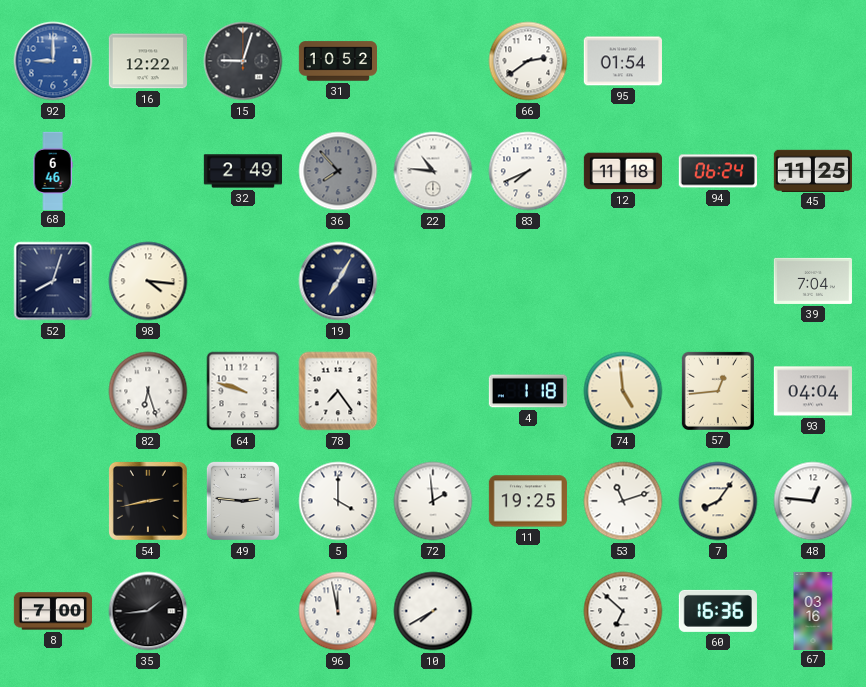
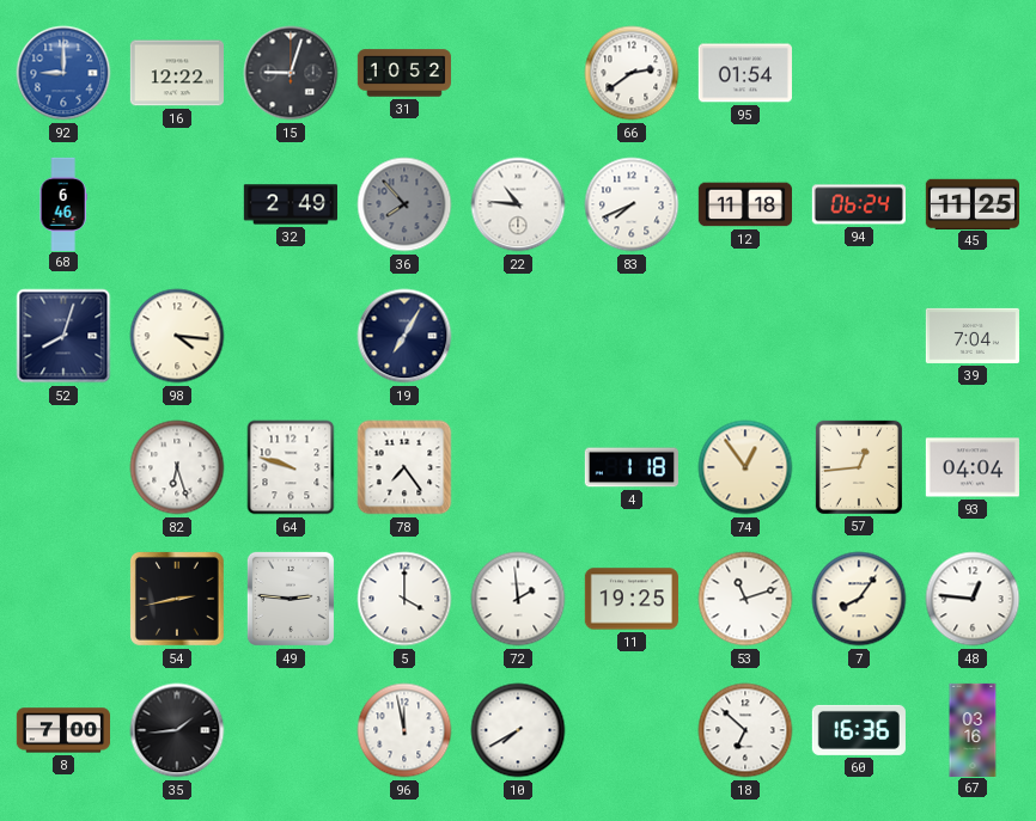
74: 4:59 -> 12:54 (745, 467)
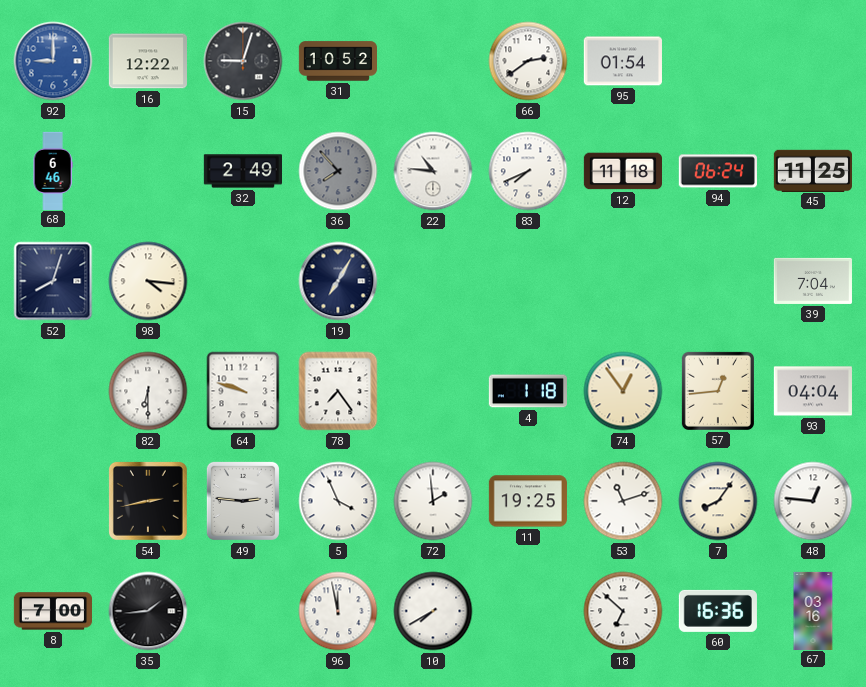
82: 6:27 -> 6:30 (148, 391)
5: 4:00 -> 3:56 (338, 501)
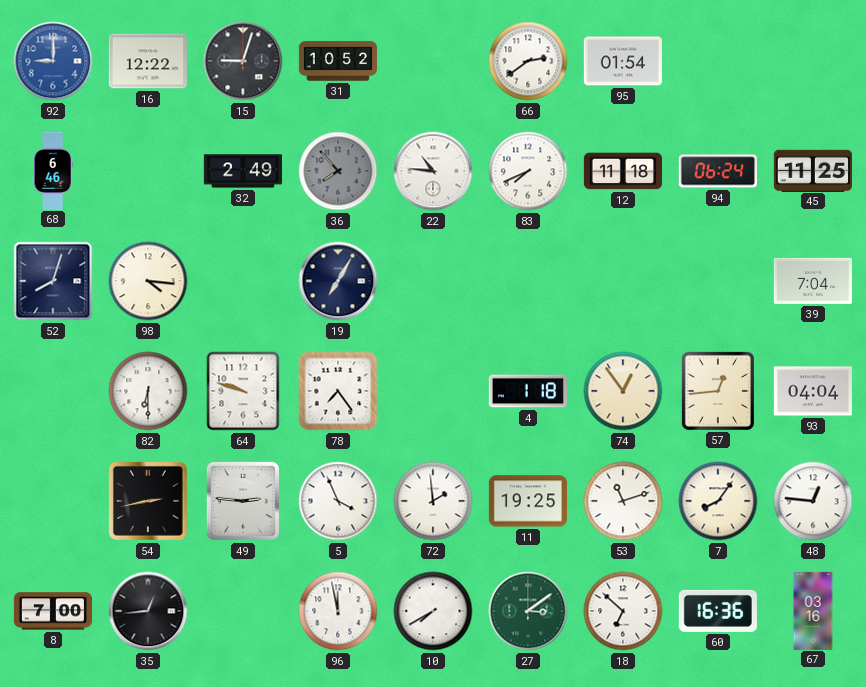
35: 1:44 -> 12:44 (148, 611)
27: none -> 3:09 (528, 611)
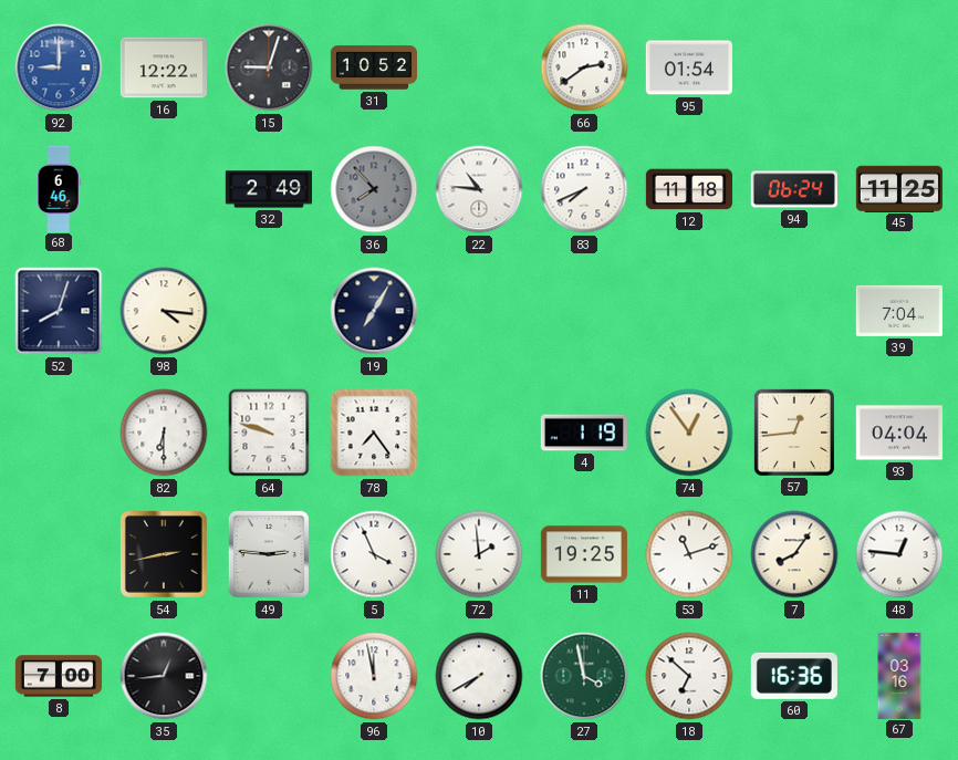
4: 1:18 -> 1:19 (584, 433)
27: 3:09 -> 3:58 (584, 676)
